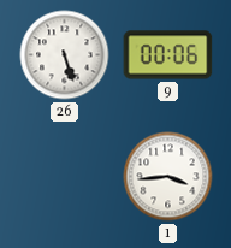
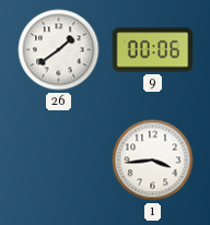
26: 5:27 -> 1:39 (59, 50)
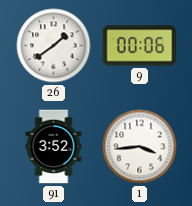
91: none -> 3:52 (54, 147)
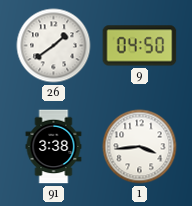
9: 00:06 -> 04:50 (140, 46)
91: 3:52 -> 3:38 (54, 147)
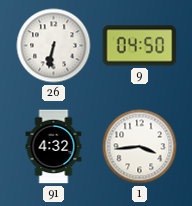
26: 1:39 -> 6:32 (54, 46)
91: 3:38 -> 4:32 (54, 147)
